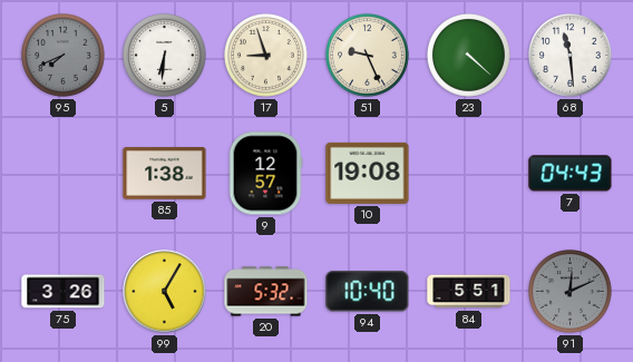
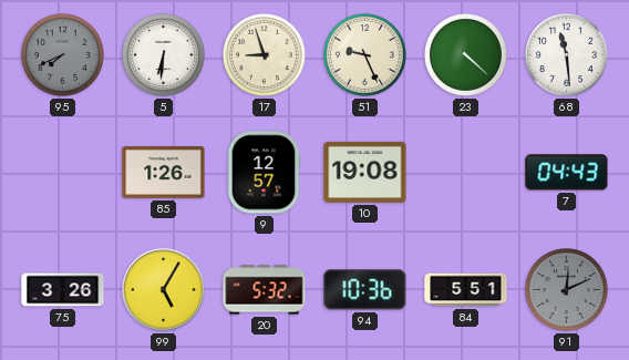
85: 1:38 -> 1:26 (164, 173)
94: 10:40 -> 10:36 (365, 290)
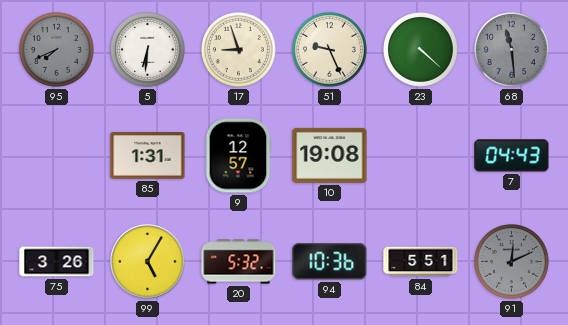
68 dial: white -> grey (512, 50)
85: 1:26 -> 1:31 (148, 156)
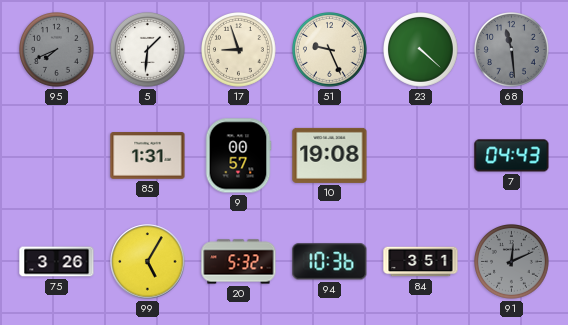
5: 6:31 -> 1:31 (148, 50)
9: 12:57 -> 00:57 (238, 156)
84: 5:51 -> 3:51 (421, 262)
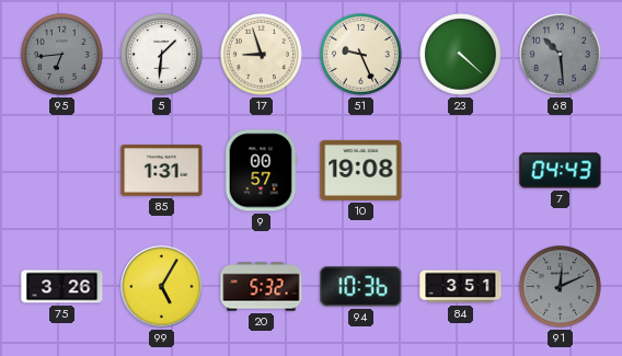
95: 7:41 -> 6:44 (62, 55)
68: 11:29 -> 10:29 (561, 55)
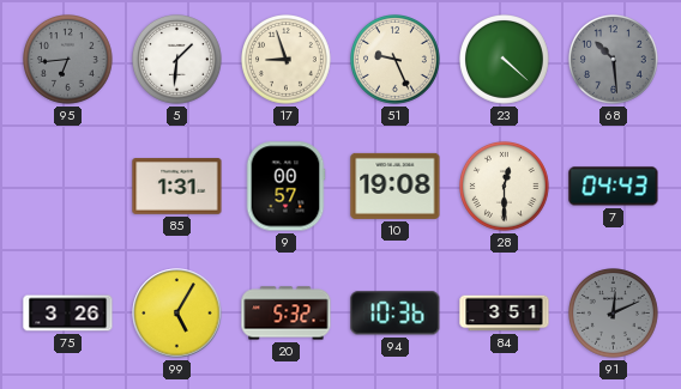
28: none -> 12:30 (505, 187)
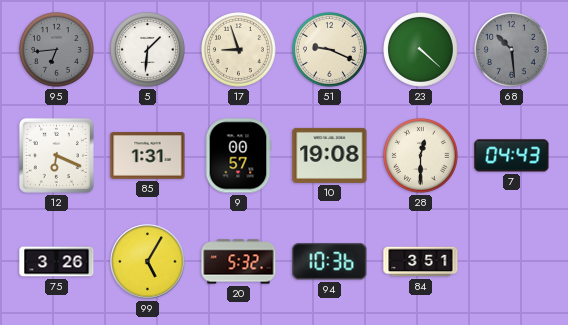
51: 9:26 -> 9:19 (330, 50)
12: none -> 6:19 (56, 155)
91: 12:11 -> none (614, 314)
